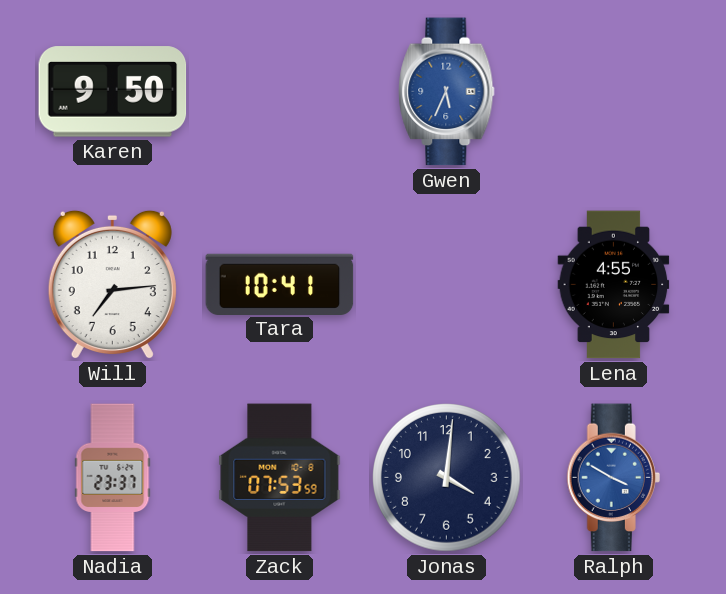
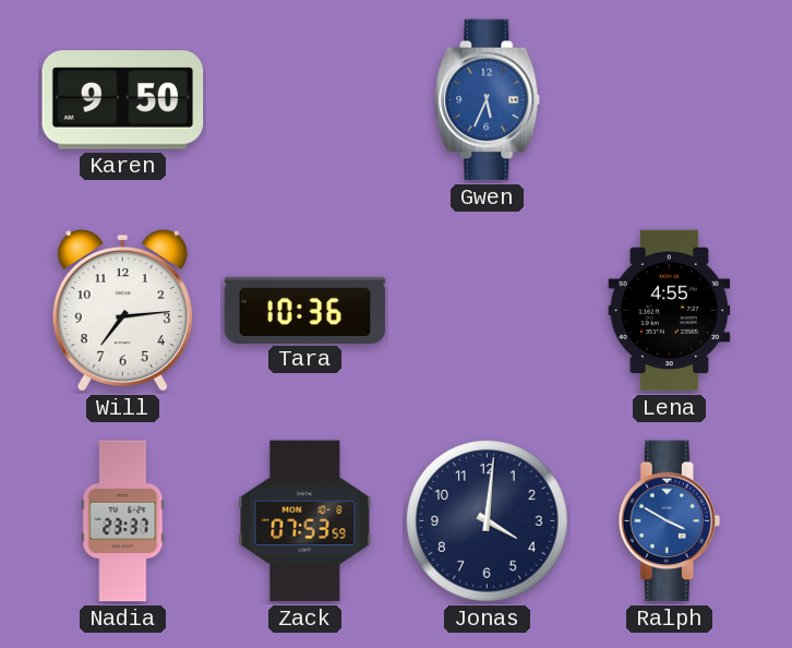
Tara: 10:41 -> 10:36 (305, 310)
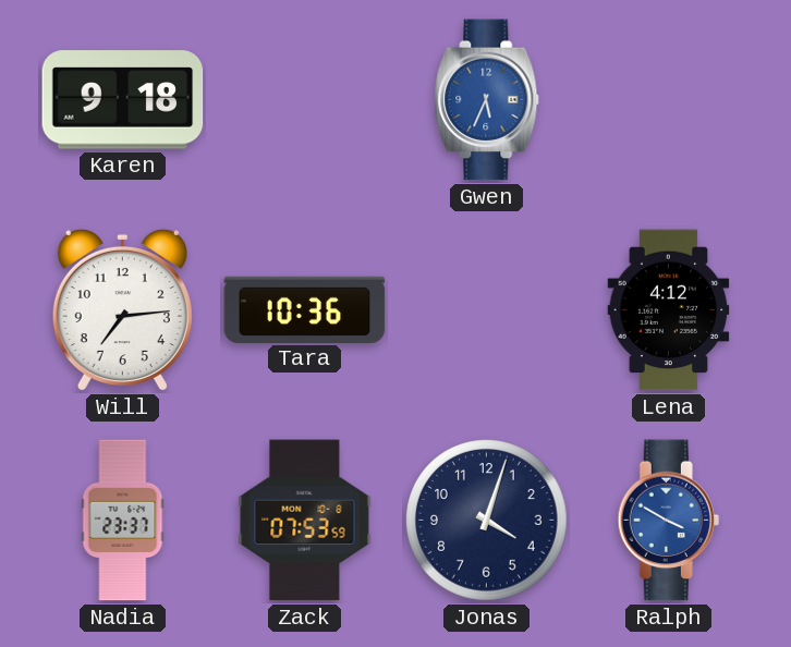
Karen: 9:50 -> 9:18 (123, 100)
Lena: 4:55 -> 4:12 (669, 310)
Jonas: 4:01 -> 4:03 (487, 521)
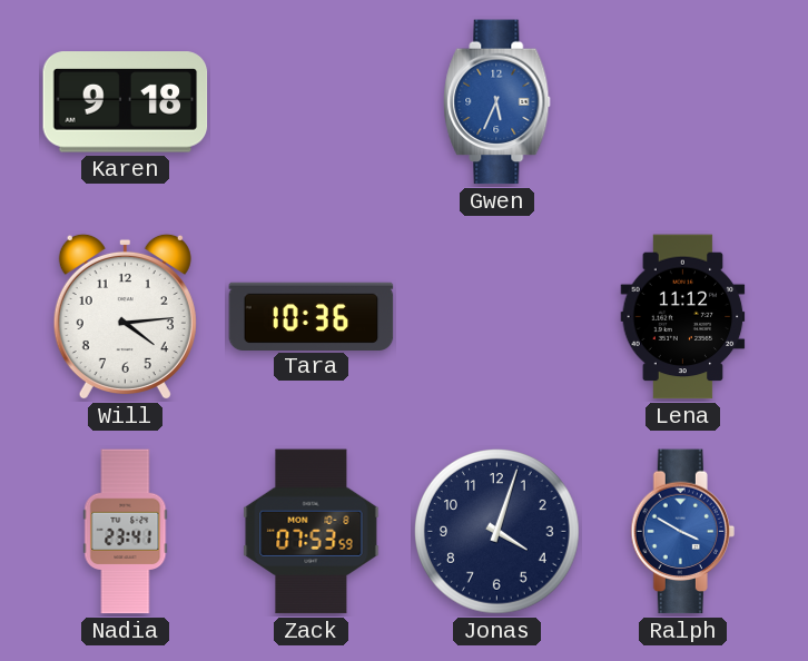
Will: 7:14 -> 4:14 (125, 317)
Lena: 4:12 -> 11:12 (683, 317)
Nadia: 23:37 -> 23:41 (126, 532)
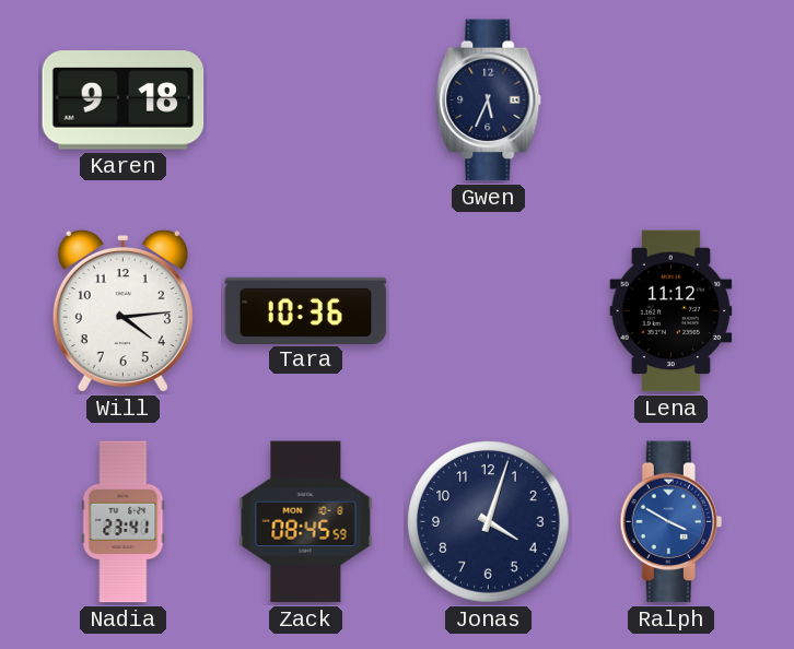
Gwen dial: blue -> navy (489, 101)
Zack: 07:53 -> 08:45 (306, 522)
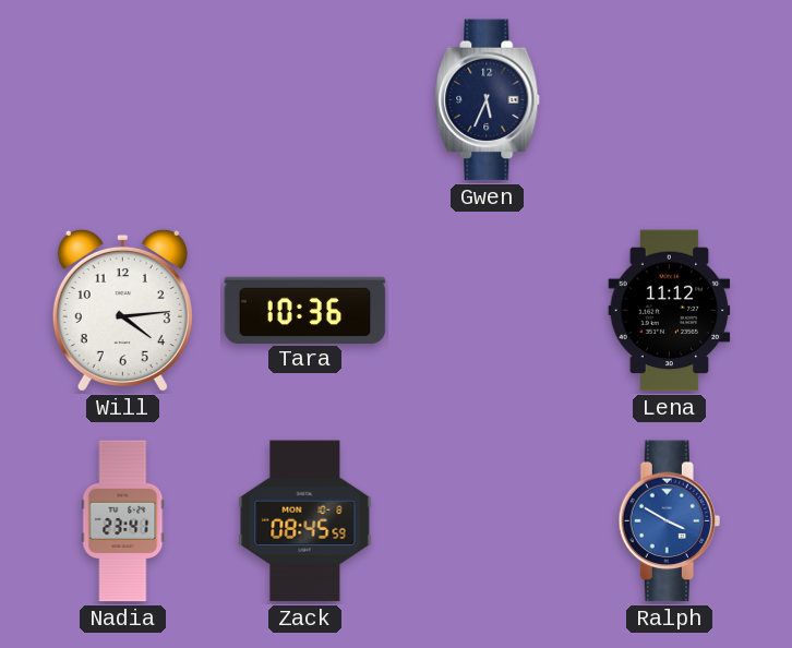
Karen: 9:18 -> none (124, 101)
Jonas: 4:03 -> none (489, 522)
